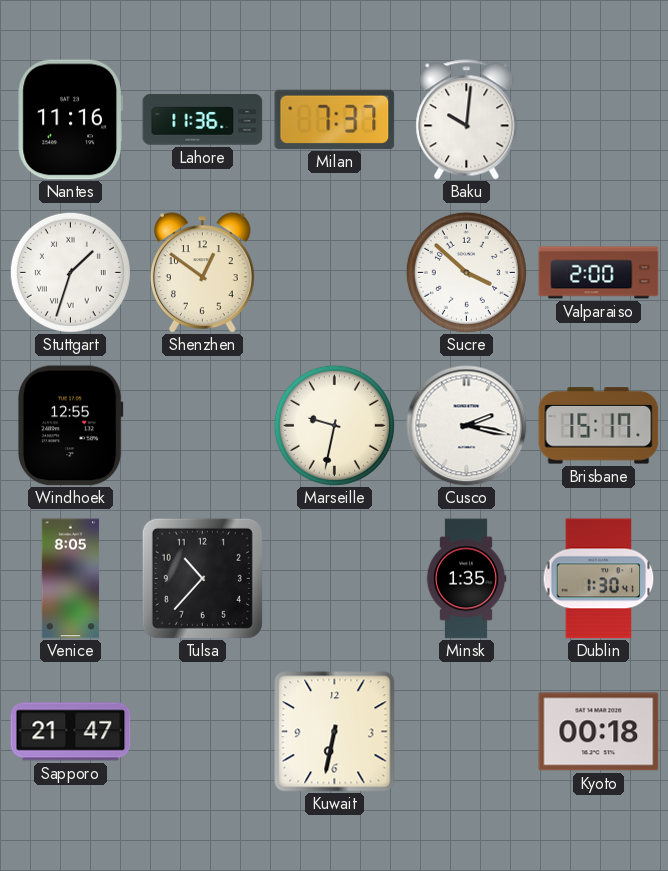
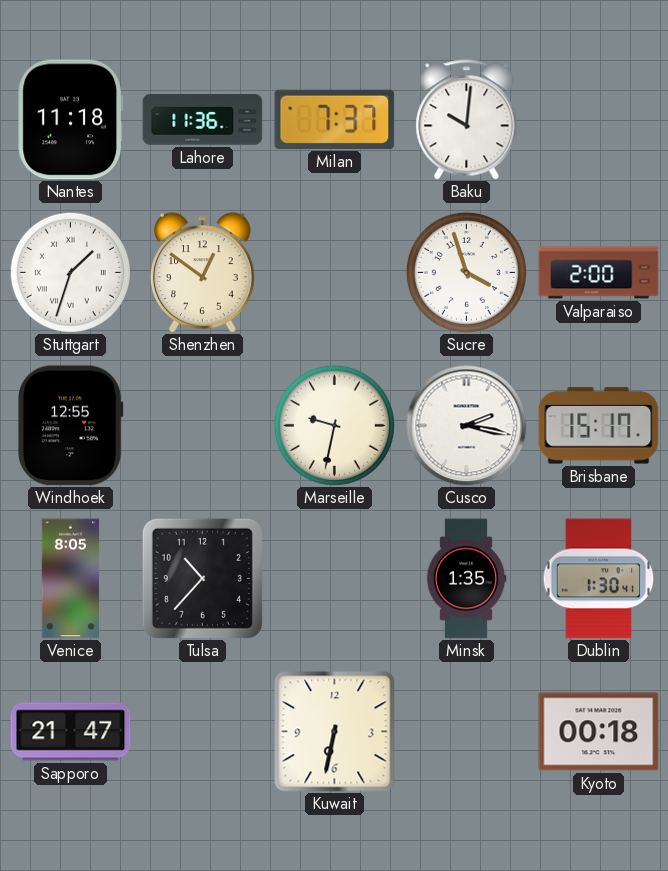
Nantes: 11:16 -> 11:18 (70, 120)
Sucre: 3:52 -> 3:57 (466, 272)
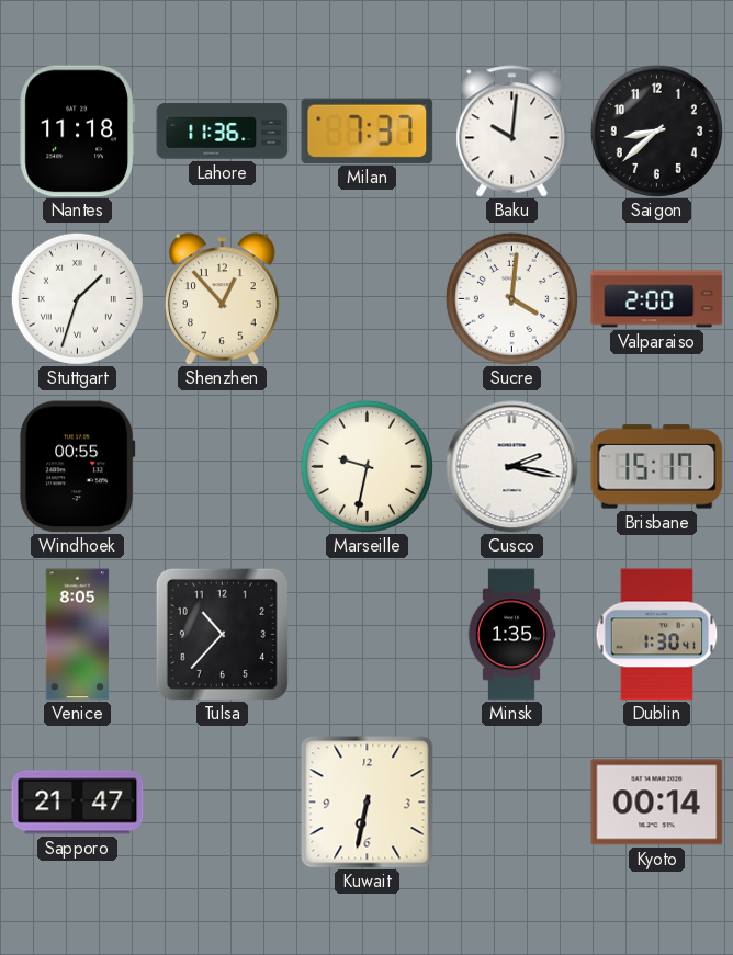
Saigon: none -> 8:38 (656, 130)
Shenzhen: 12:51 -> 12:53 (222, 299)
Sucre: 3:57 -> 4:01 (511, 298)
Windhoek: 12:55 -> 00:55 (77, 467)
Kyoto: 00:18 -> 00:14 (657, 803)
